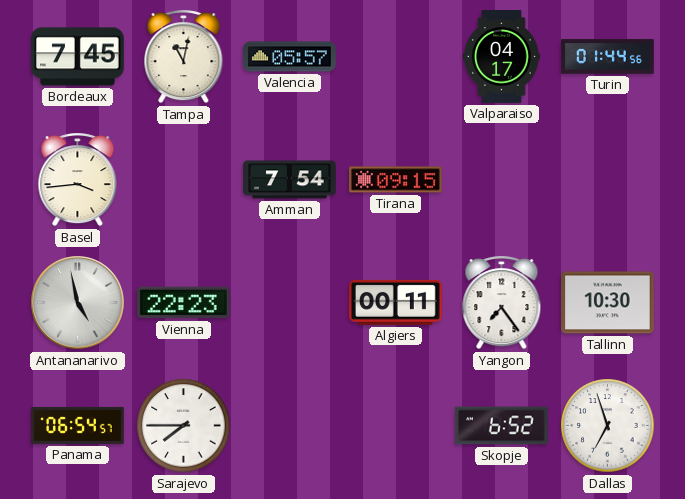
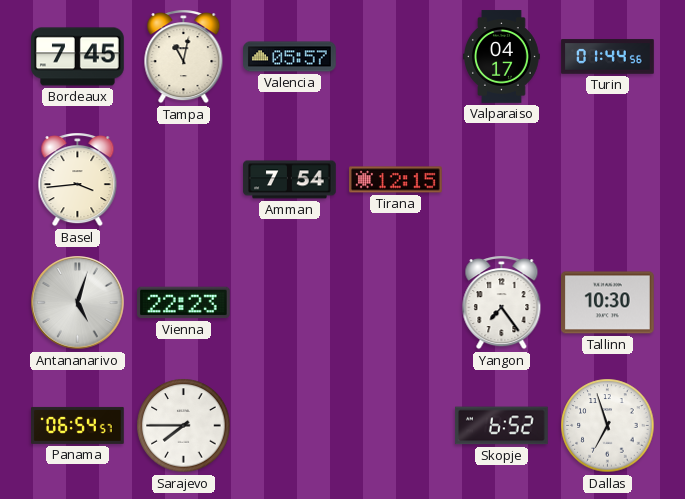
Tirana: 09:15 -> 12:15 (396, 180)
Antananarivo: 4:58 -> 5:03 (78, 303)
Algiers: 00:11 -> none (396, 302)
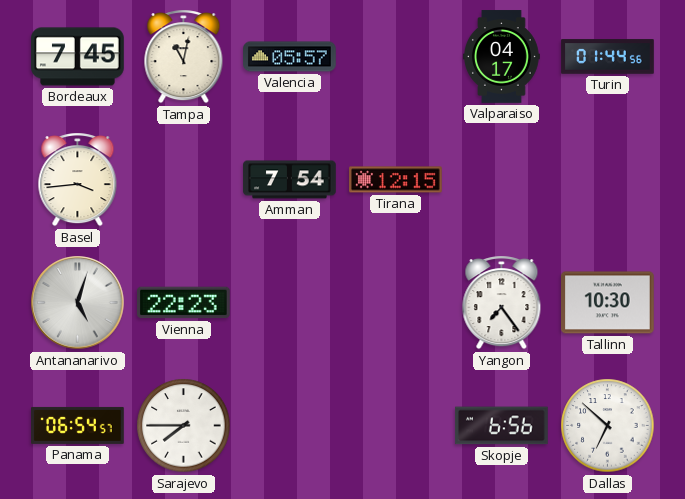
Skopje: 6:52 -> 6:56 (502, 426)
Dallas: 6:57 -> 6:52 (608, 426)
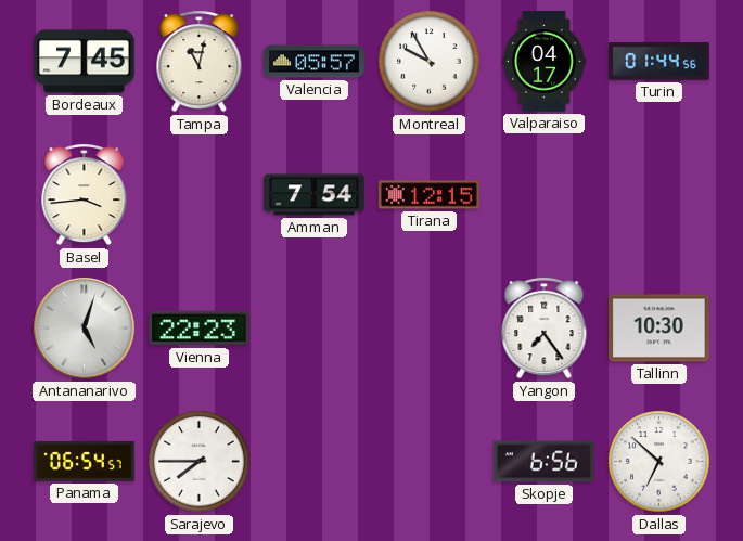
Montreal: none -> 9:55 (430, 62)
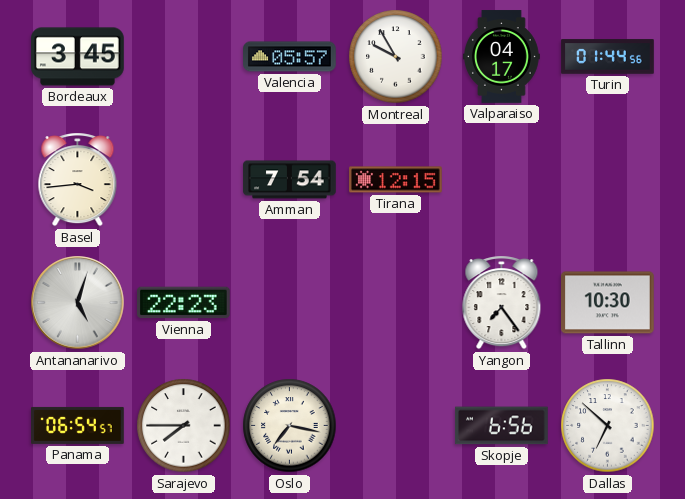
Bordeaux: 7:45 -> 3:45 (78, 57)
Tampa: 11:02 -> none (200, 62)
Oslo: none -> 7:17 (290, 426)
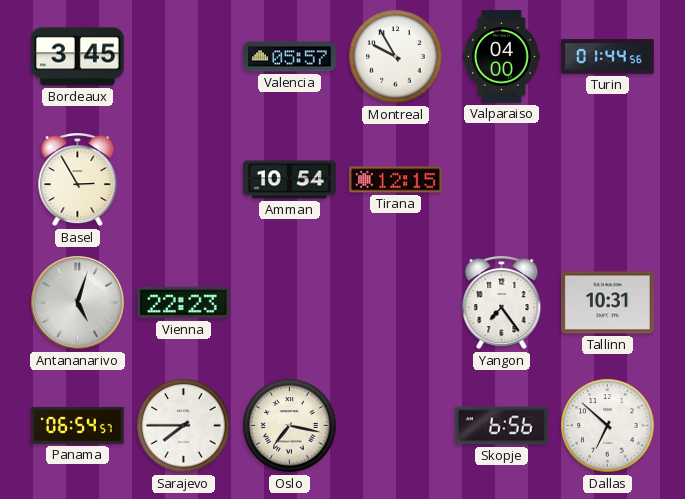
Valparaiso: 04:17 -> 04:00 (502, 57)
Basel: 3:44 -> 2:55 (78, 180)
Amman: 7:54 -> 10:54 (290, 180)
Tallinn: 10:30 -> 10:31 (608, 303)
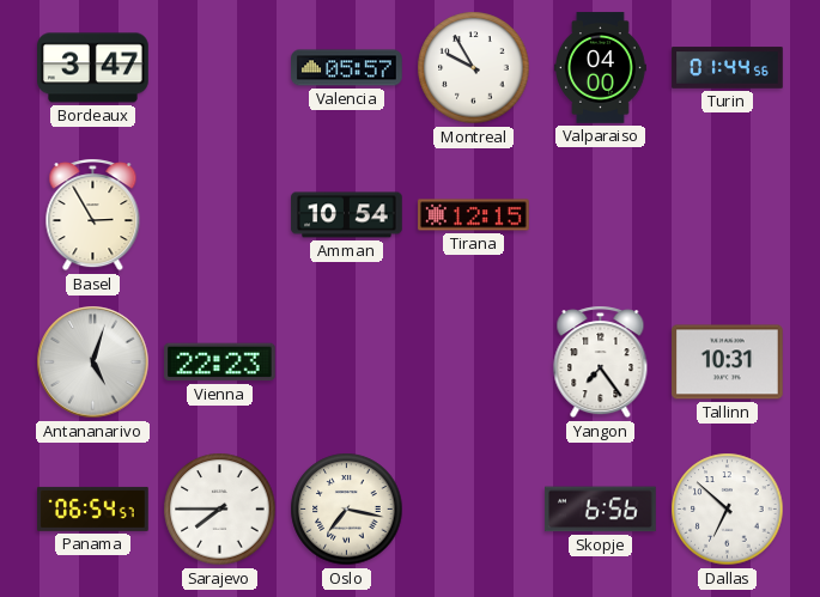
Bordeaux: 3:45 -> 3:47 (93, 68)
